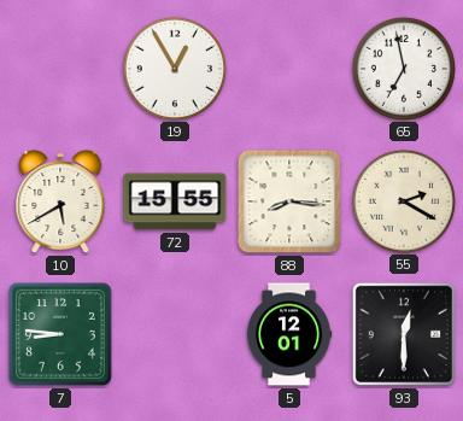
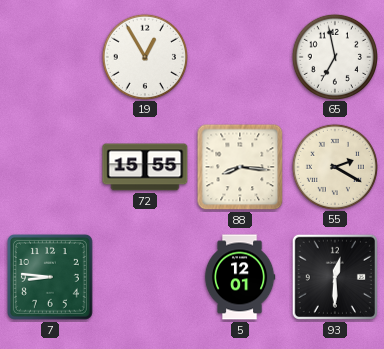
10: 5:40 -> none (60, 201)
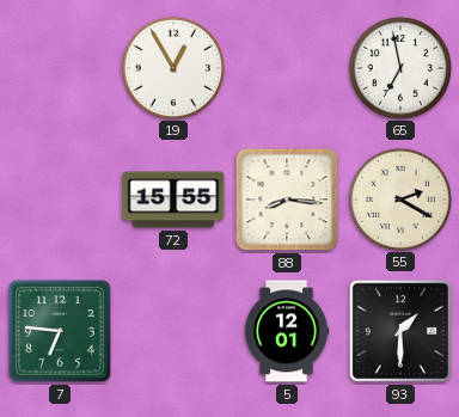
7: 8:46 -> 6:46 (60, 331)
93: 12:30 -> 1:30 (400, 331)
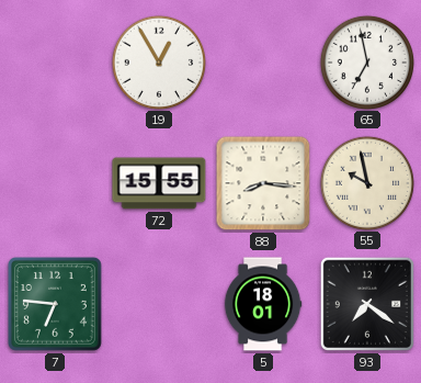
55: 2:20 -> 9:58 (366, 182)
5: 12:01 -> 18:01 (263, 304)
93: 1:30 -> 7:21 (367, 304)
